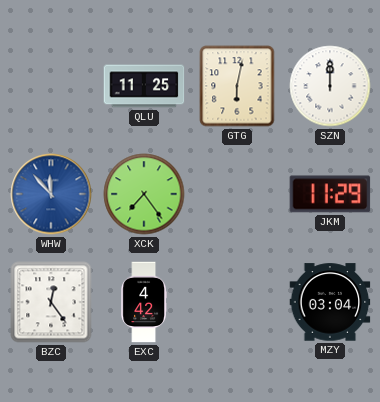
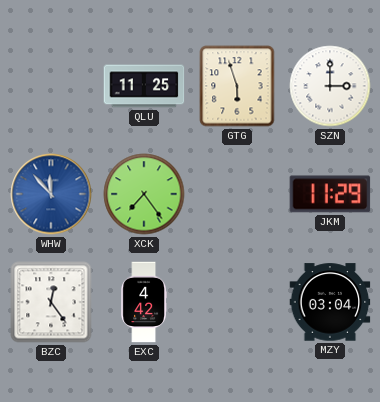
GTG: 6:02 -> 5:57 (237, 86)
SZN: 12:00 -> 3:00 (330, 86)
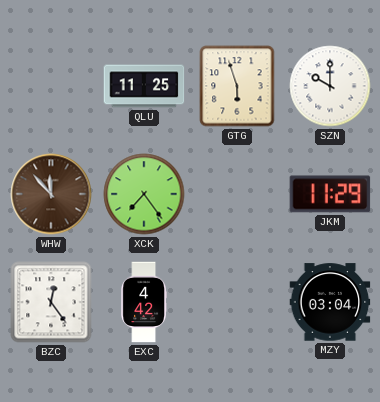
SZN: 3:00 -> 10:00 (330, 86)
WHW dial: blue -> brown (51, 194)
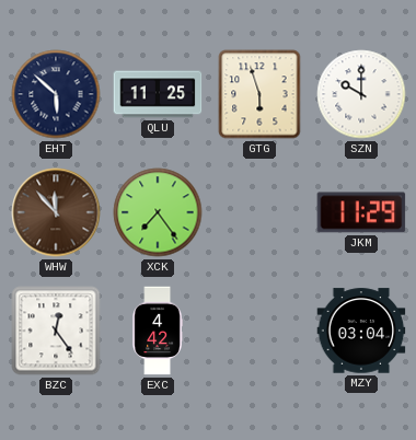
EHT: none -> 5:52 (56, 94)
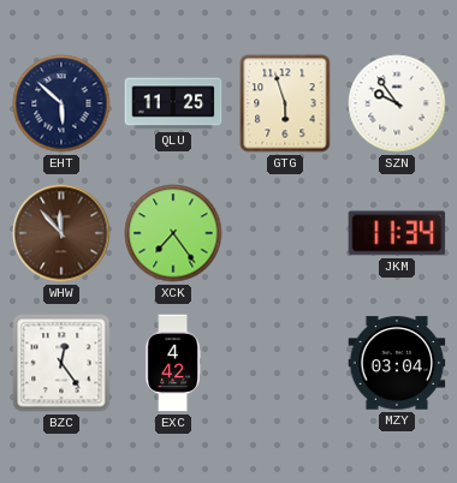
SZN: 10:00 -> 9:54 (397, 103)
JKM: 11:29 -> 11:34 (397, 233)
